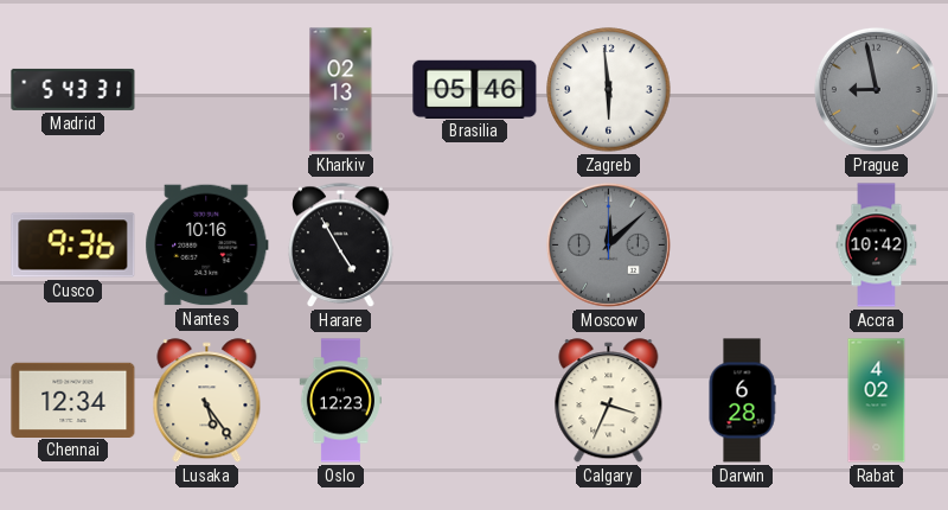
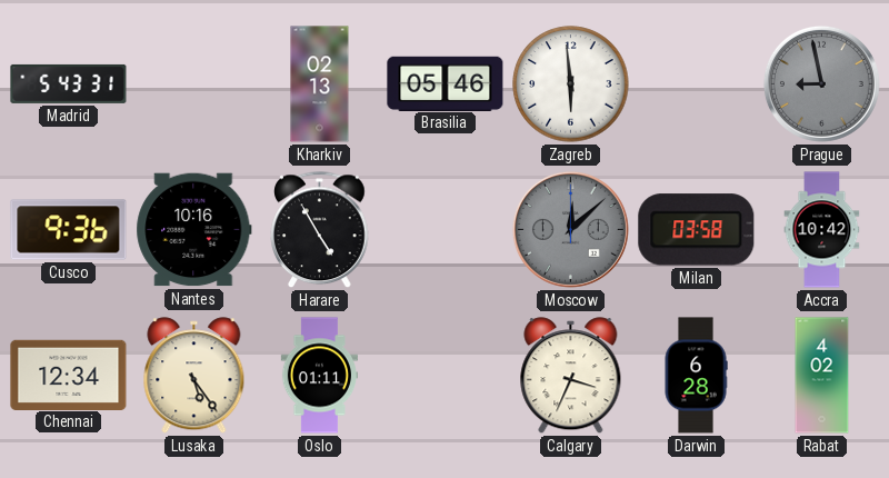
Milan: none -> 03:58 (697, 230)
Oslo: 12:23 -> 01:11 (319, 376)
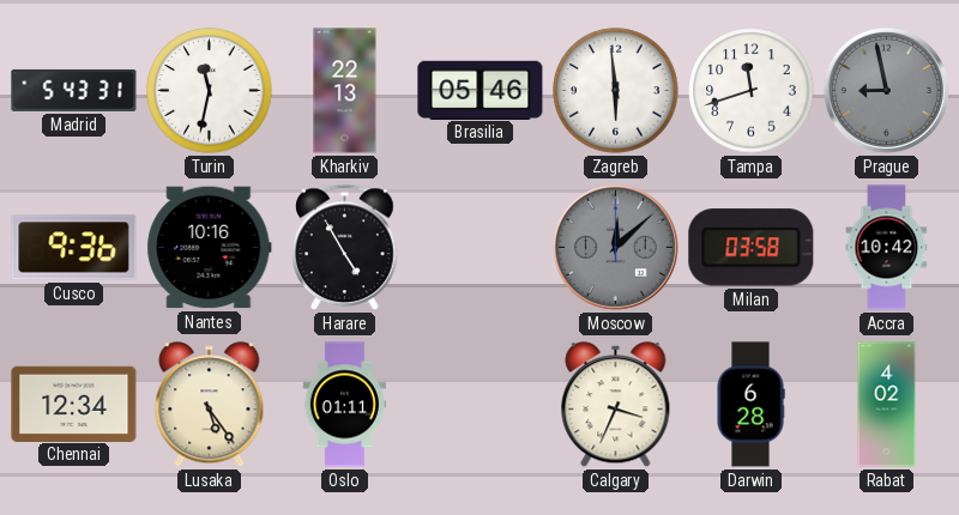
Turin: none -> 11:32 (210, 91)
Kharkiv: 02:13 -> 22:13 (345, 91)
Tampa: none -> 11:42 (752, 91)
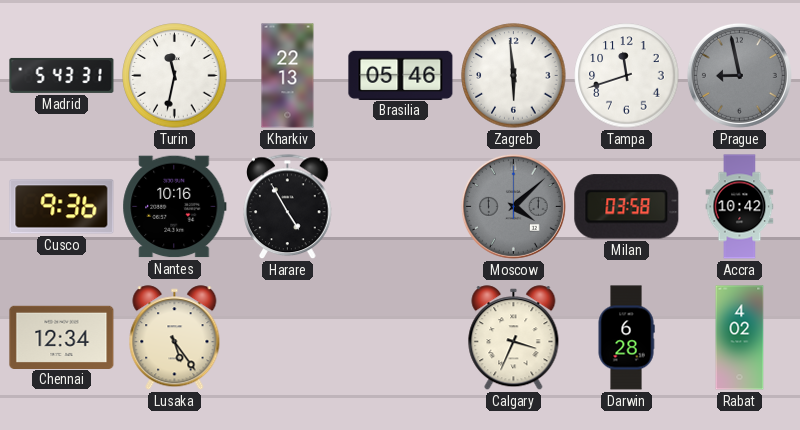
Moscow: 12:08 -> 4:08 (513, 206)
Oslo: 01:11 -> none (344, 405)
